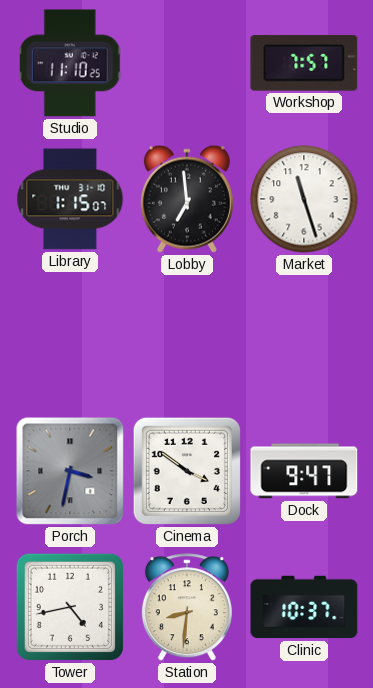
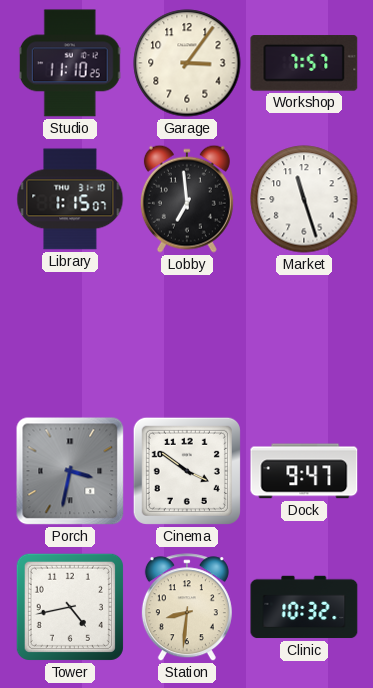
Garage: none -> 3:06 (187, 63)
Clinic: 10:37 -> 10:32 (304, 607)
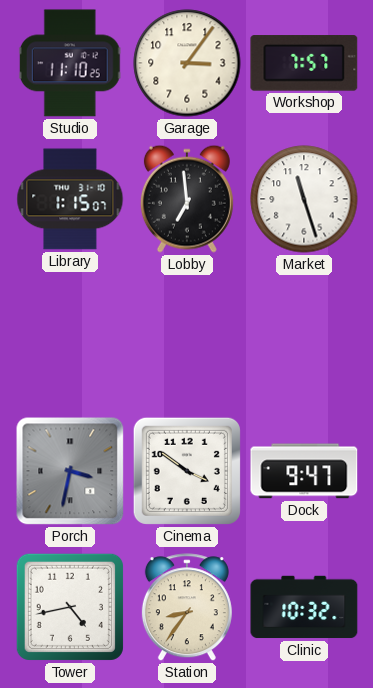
Station: 8:31 -> 8:36 (187, 608)
